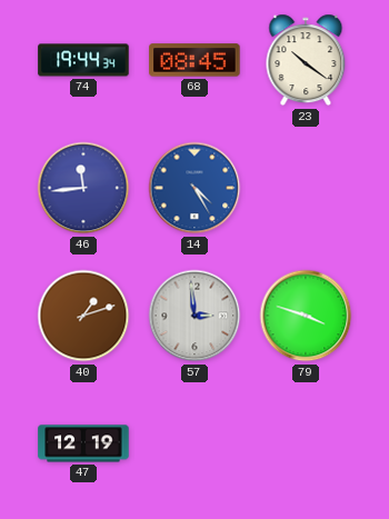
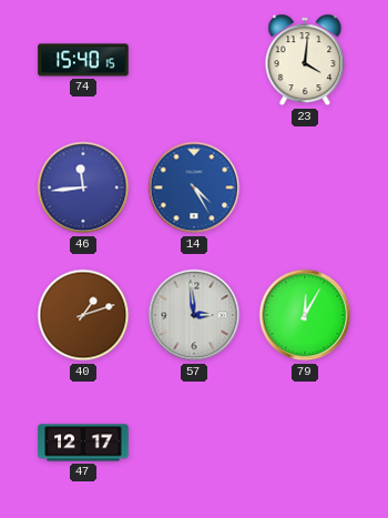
74: 19:44 -> 15:40 (83, 60)
68: 08:45 -> none (194, 60)
23: 10:21 -> 4:01 (305, 60)
79: 3:48 -> 12:05 (305, 315)
47: 12:19 -> 12:17 (83, 443)
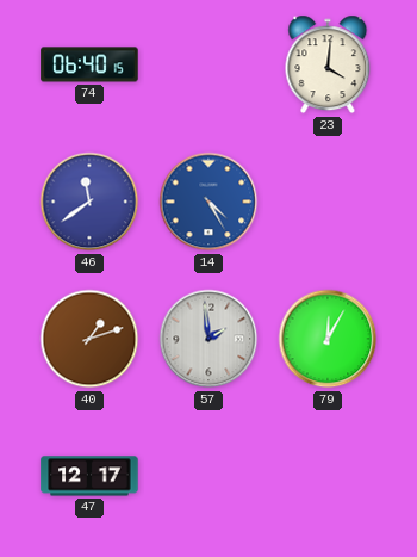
74: 15:40 -> 06:40 (89, 64)
46: 11:44 -> 11:39 (89, 202)
57: 2:59 -> 1:59 (208, 339)
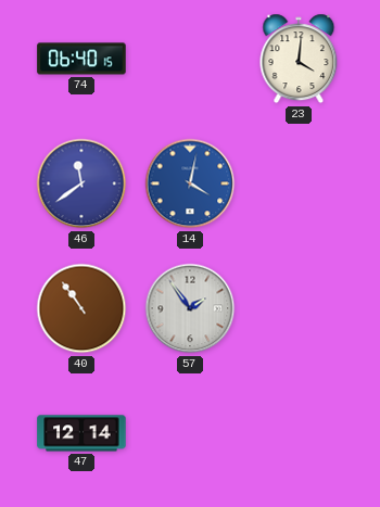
14: 4:25 -> 4:02 (190, 183)
40: 1:12 -> 10:54 (81, 308)
57: 1:59 -> 1:54 (190, 308)
79: 12:05 -> none (328, 339)
47: 12:17 -> 12:14 (81, 433)
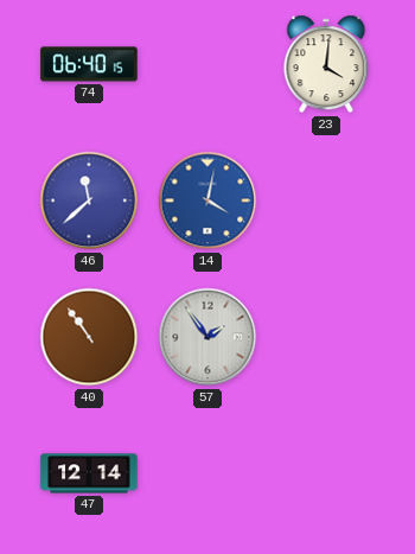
46: 11:39 -> 11:38 (89, 200)
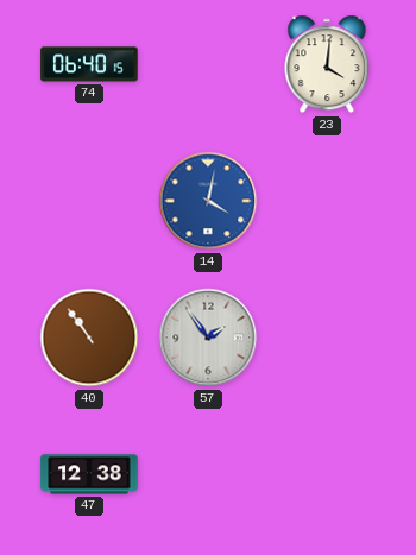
46: 11:38 -> none (89, 200)
47: 12:14 -> 12:38 (89, 474)
